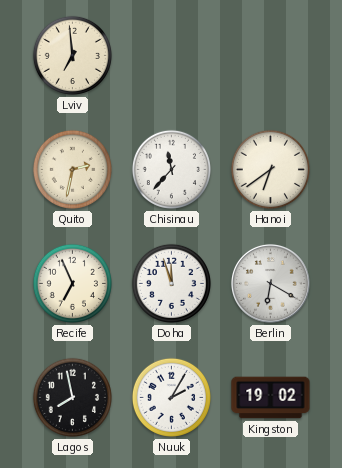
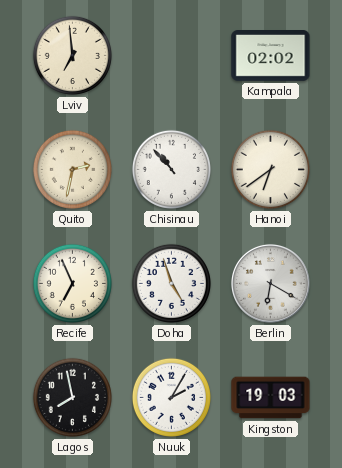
Kampala: none -> 02:02 (271, 56)
Chisinau: 11:37 -> 10:53 (171, 169)
Doha: 11:57 -> 4:57 (171, 283)
Kingston: 19:02 -> 19:03 (271, 398)
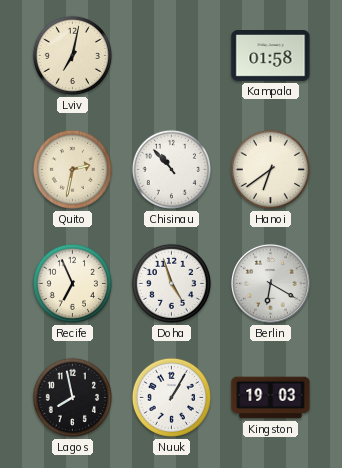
Lviv: 6:59 -> 7:02 (72, 55)
Kampala: 02:02 -> 01:58 (271, 56)
Nuuk: 2:05 -> 1:05 (171, 397)
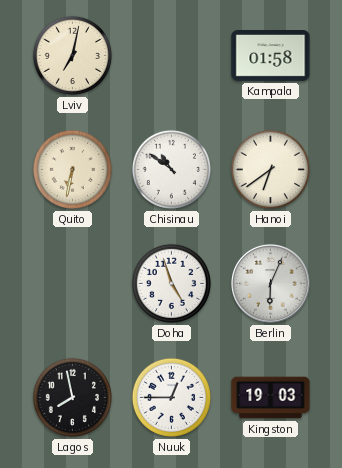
Quito: 2:32 -> 6:32 (72, 169)
Chisinau: 10:53 -> 10:51 (171, 169)
Recife: 6:56 -> none (72, 283)
Berlin: 6:20 -> 6:04 (270, 283)
Nuuk: 1:05 -> 12:45 (171, 397)
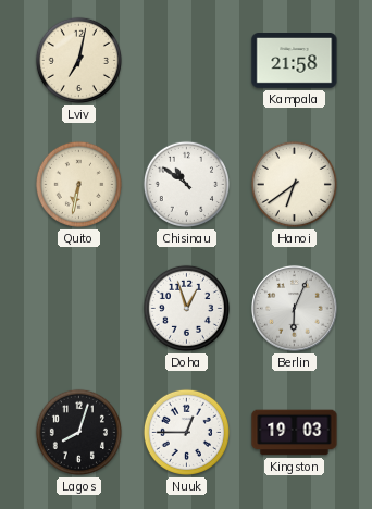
Kampala: 01:58 -> 21:58 (295, 61)
Doha: 4:57 -> 12:57 (186, 308)
Lagos: 7:58 -> 8:03 (78, 432)
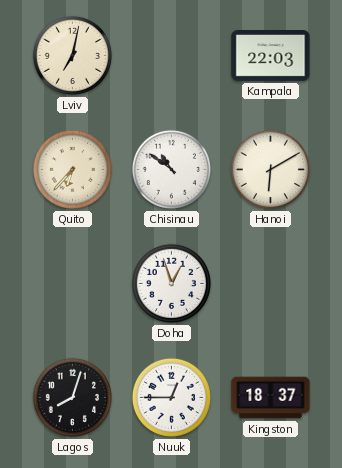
Kampala: 21:58 -> 22:03 (271, 56)
Quito: 6:32 -> 6:37 (72, 169)
Hanoi: 6:39 -> 6:10 (270, 169)
Berlin: 6:04 -> none (294, 308)
Kingston: 19:03 -> 18:37 (271, 398)
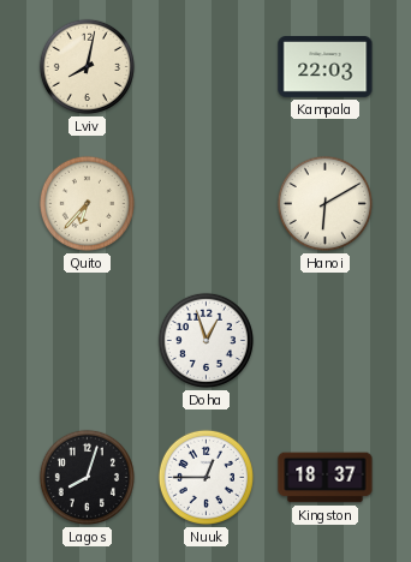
Lviv: 7:02 -> 8:02 (87, 66)
Chisinau: 10:51 -> none (171, 169)
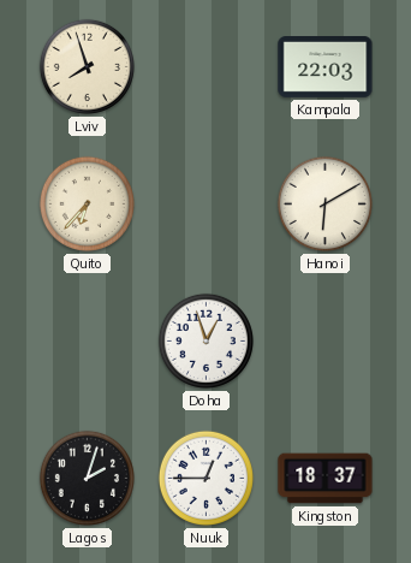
Lviv: 8:02 -> 7:57 (87, 66)
Lagos: 8:03 -> 2:03 (87, 478)
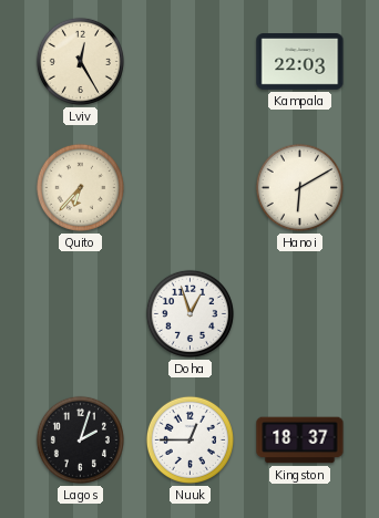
Lviv: 7:57 -> 12:25 (80, 61)
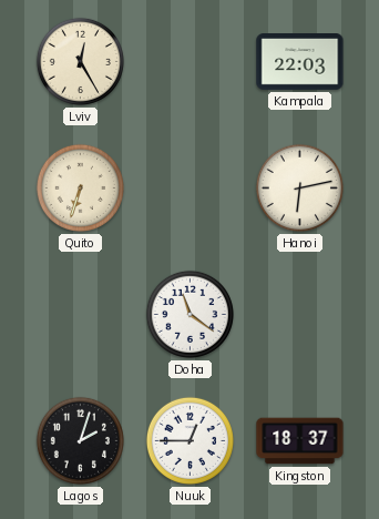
Quito: 6:37 -> 6:33 (80, 187)
Hanoi: 6:10 -> 6:13 (299, 187)
Doha: 12:57 -> 11:21 (189, 314)
